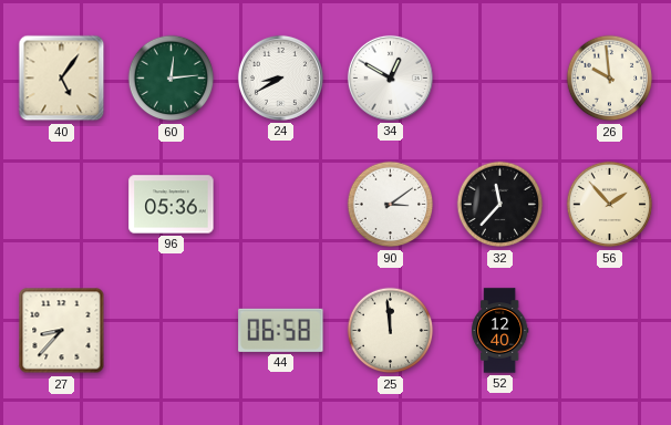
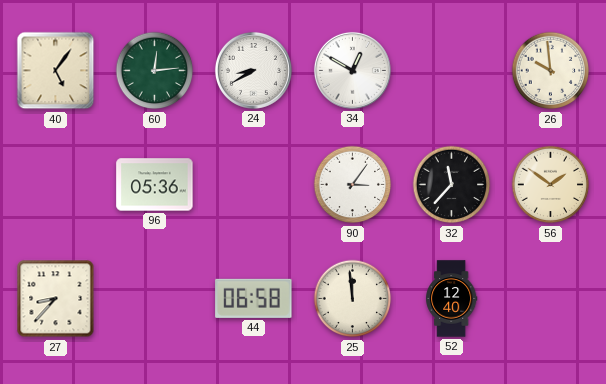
90: 3:09 -> 3:06 (353, 185)
56: 1:53 -> 1:51 (551, 185)
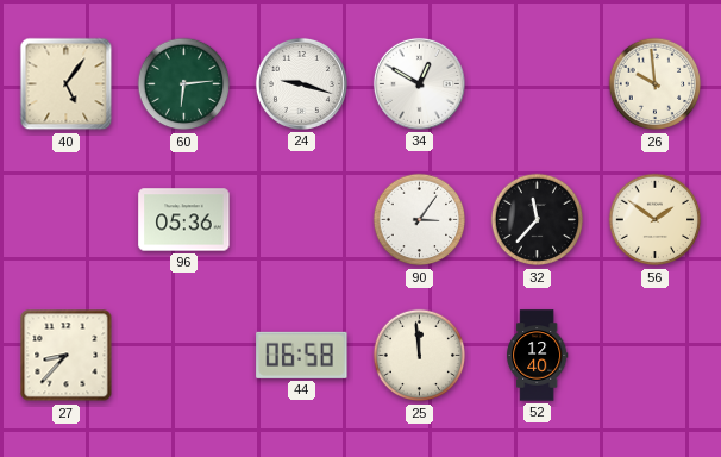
60: 12:14 -> 6:14 (184, 84)
24: 8:40 -> 9:18 (301, 83)
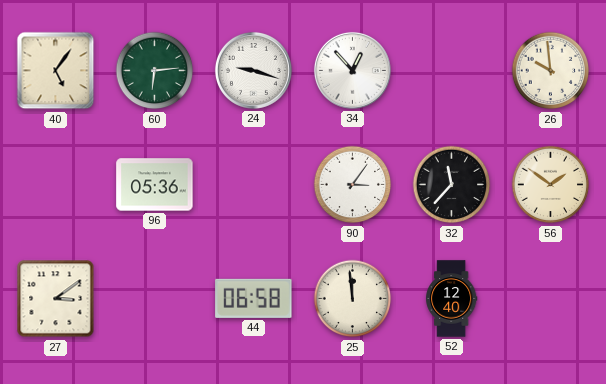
34: 12:50 -> 12:53 (352, 70)
27: 8:37 -> 3:09 (56, 299)
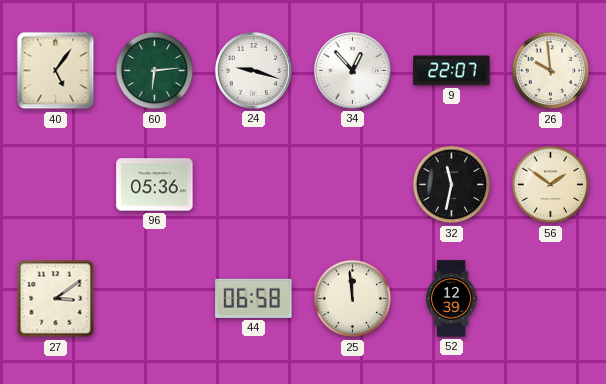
9: none -> 22:07 (452, 71)
90: 3:06 -> none (353, 185)
32: 11:37 -> 11:32 (452, 185)
52: 12:40 -> 12:39 (452, 299)
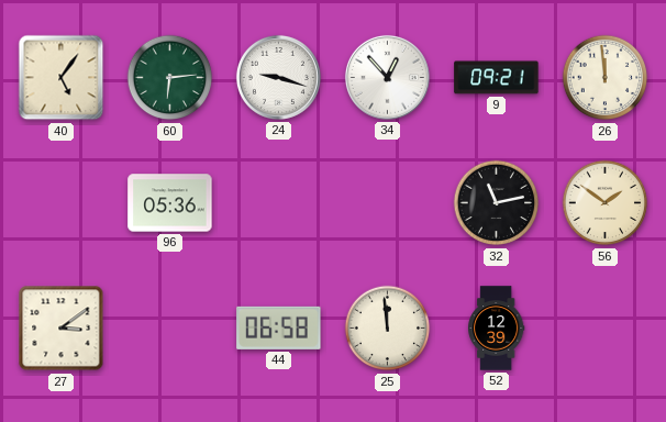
9: 22:07 -> 09:21 (497, 78)
26: 9:59 -> 11:59 (606, 78)
32: 11:32 -> 11:13 (497, 203)
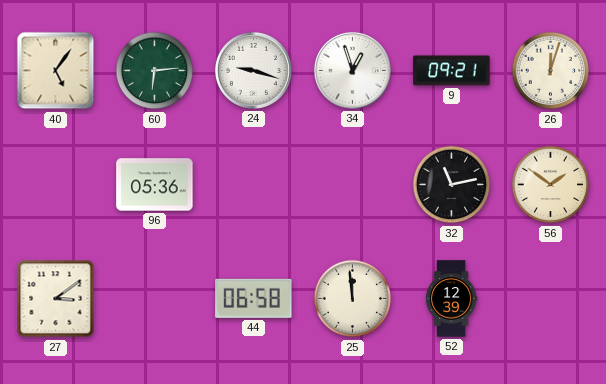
34: 12:53 -> 12:57 (352, 70)
26: 11:59 -> 12:03 (551, 71)
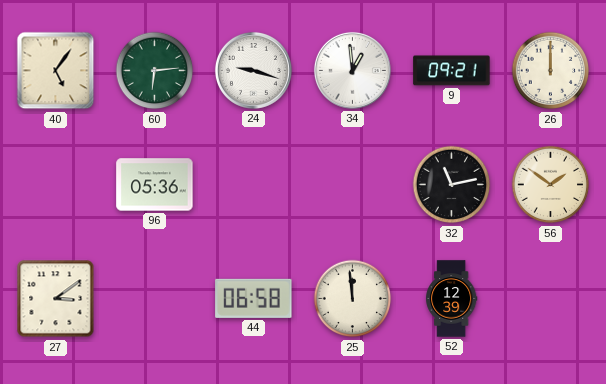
34: 12:57 -> 12:59 (352, 70)
26: 12:03 -> 12:00 (551, 71)
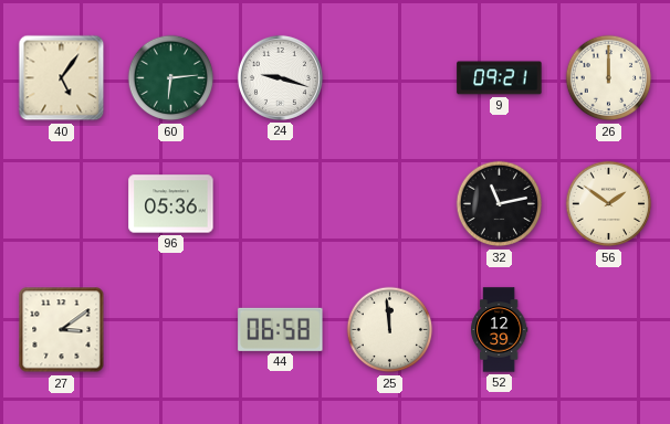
34: 12:59 -> none (352, 70)
